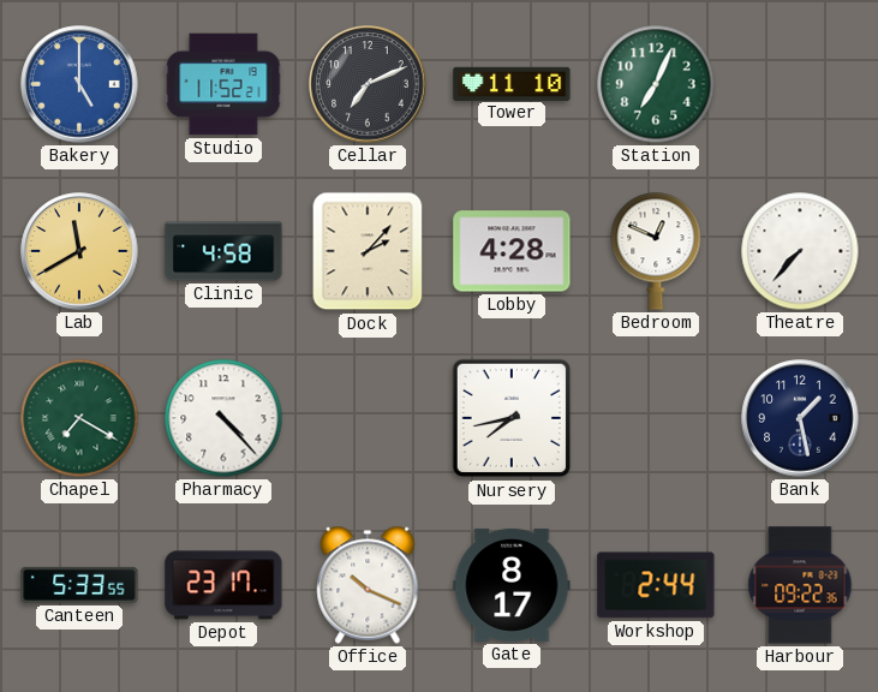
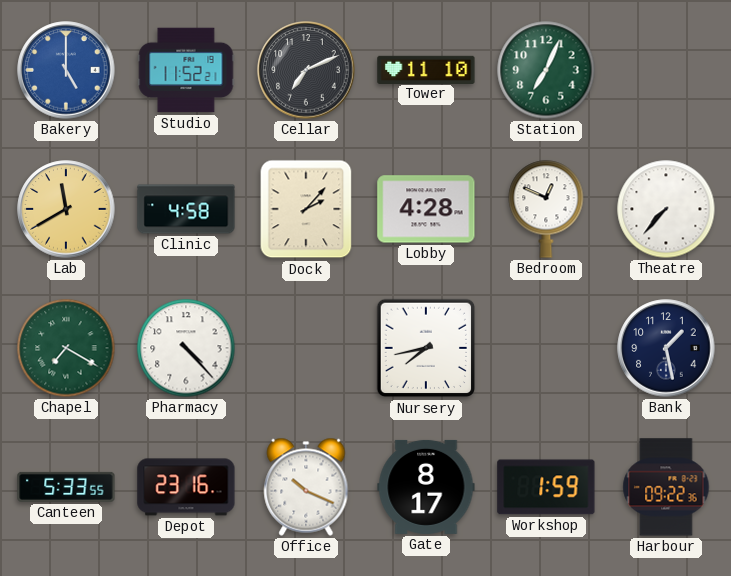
Depot: 23:17 -> 23:16 (186, 487)
Workshop: 2:44 -> 1:59 (546, 487)
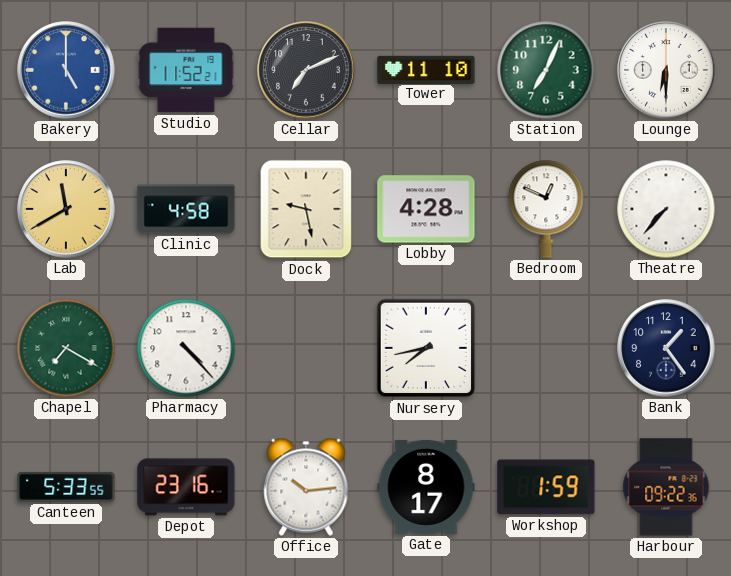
Lounge: none -> 6:30 (666, 70)
Dock: 2:07 -> 9:28 (306, 209)
Bank: 1:28 -> 1:24 (666, 348)
Office: 10:19 -> 10:14 (306, 487)
